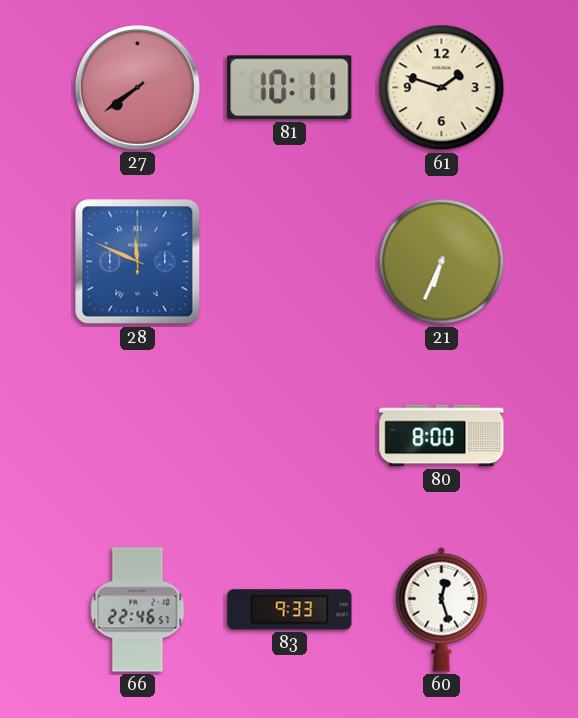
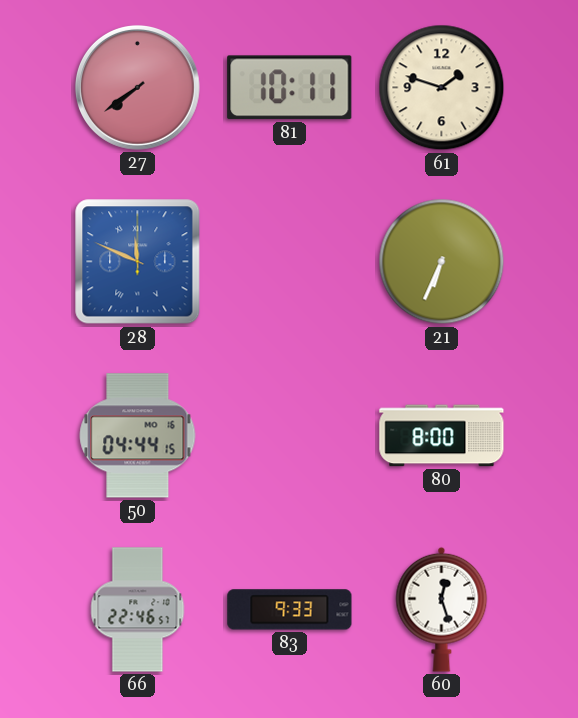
50: none -> 04:44 (138, 436)
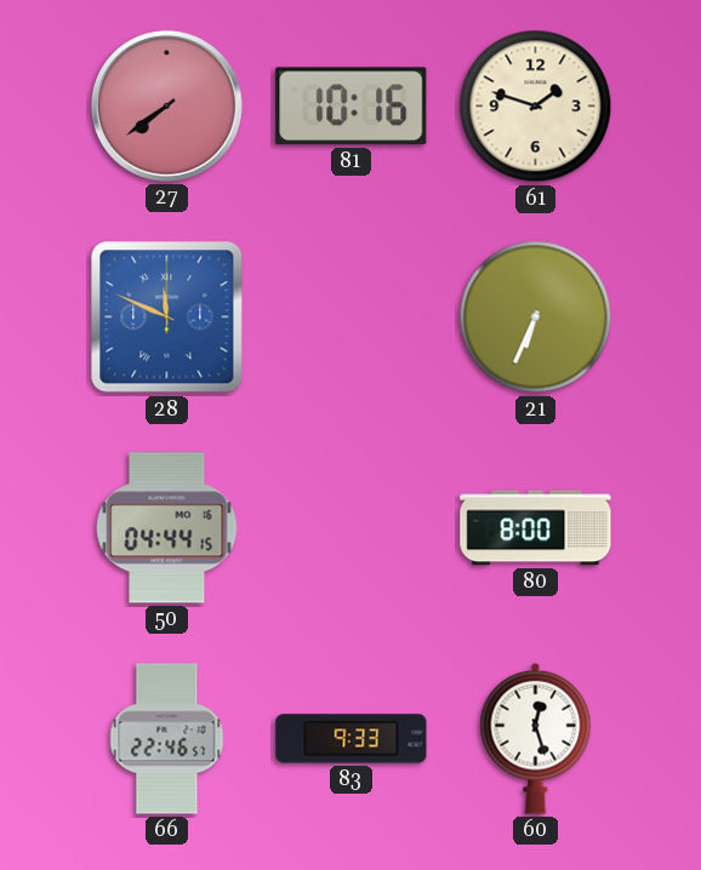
81: 10:11 -> 10:16 (352, 107)
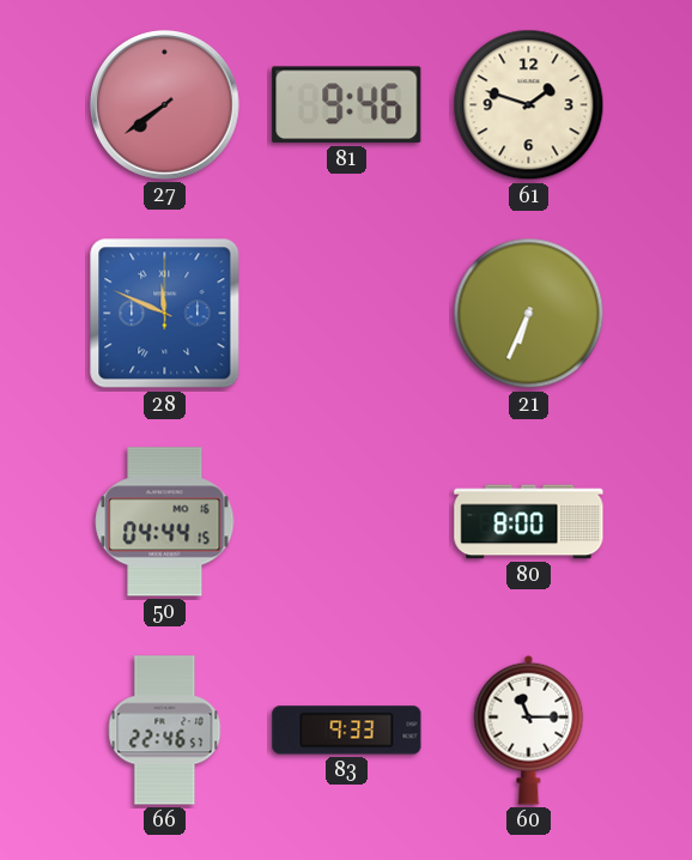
81: 10:16 -> 9:46 (347, 105)
60: 12:27 -> 11:15 (529, 729)
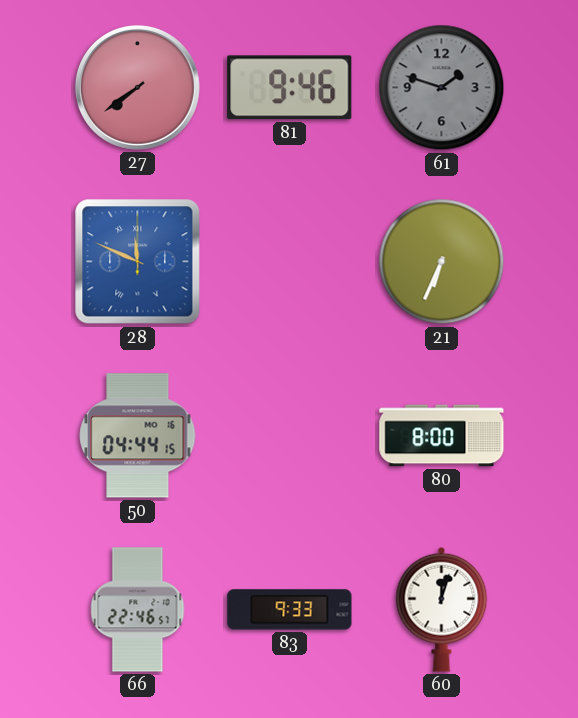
61 dial: cream -> grey (442, 88)
60: 11:15 -> 12:03 (442, 609)
